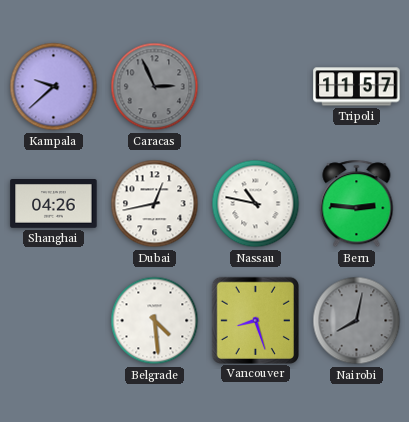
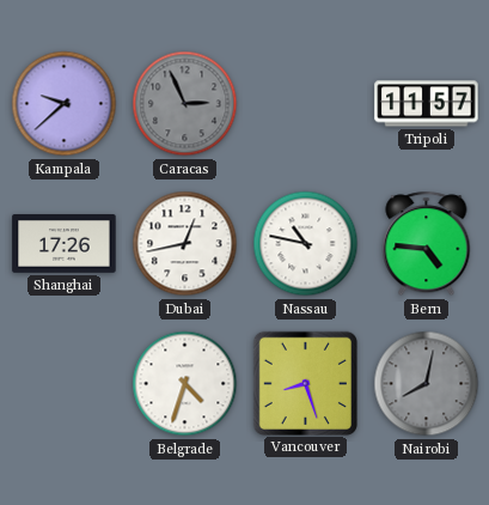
Shanghai: 04:26 -> 17:26 (65, 244)
Bern: 2:46 -> 4:46 (427, 244)
Belgrade: 4:29 -> 4:33 (185, 384)
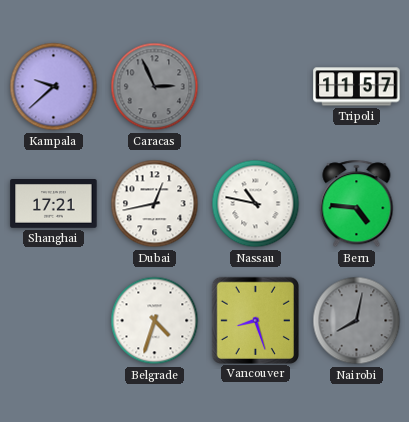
Shanghai: 17:26 -> 17:21 (54, 204)
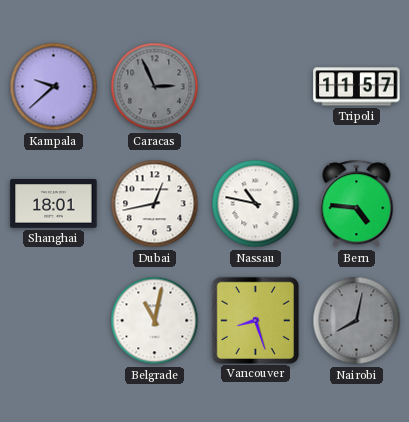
Shanghai: 17:21 -> 18:01 (54, 204)
Belgrade: 4:33 -> 11:02 (155, 321)
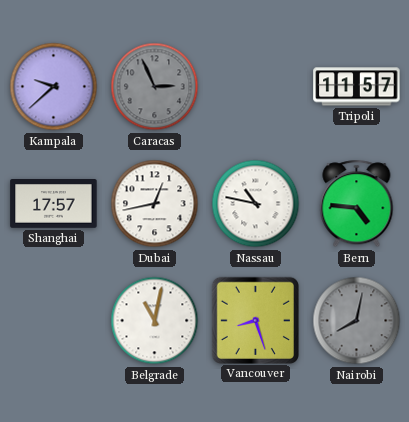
Shanghai: 18:01 -> 17:57 (54, 204)
